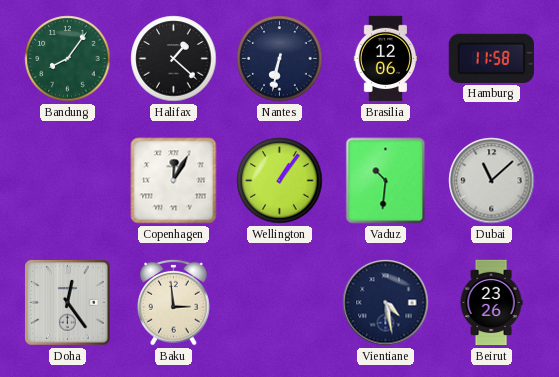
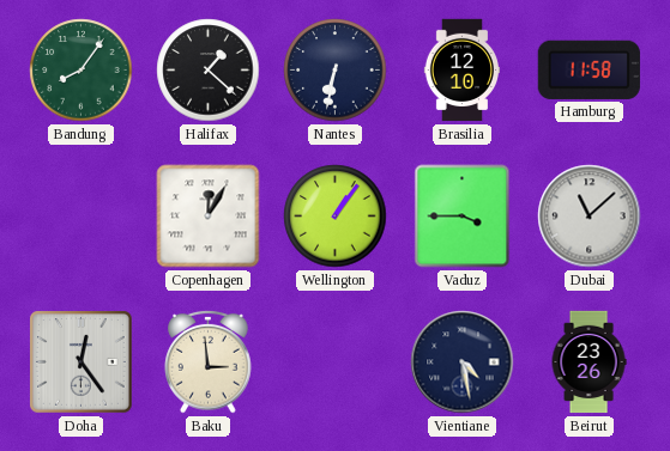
Brasilia: 12:06 -> 12:10 (461, 71)
Vaduz: 10:31 -> 3:45 (463, 217)
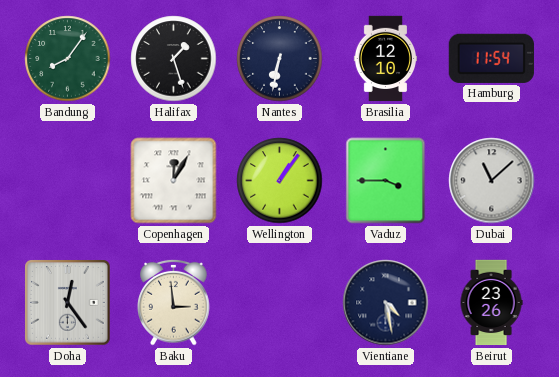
Halifax: 1:22 -> 1:27 (174, 59)
Hamburg: 11:58 -> 11:54 (491, 58)
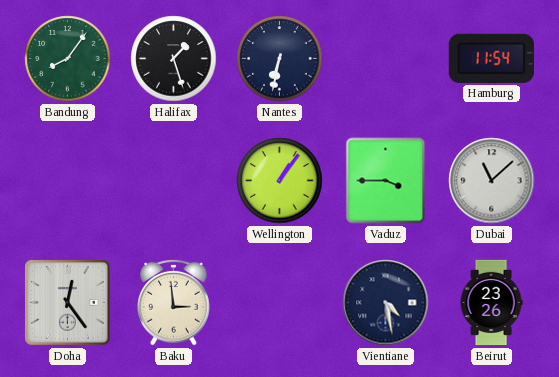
Brasilia: 12:10 -> none (385, 59)
Copenhagen: 12:05 -> none (174, 181)
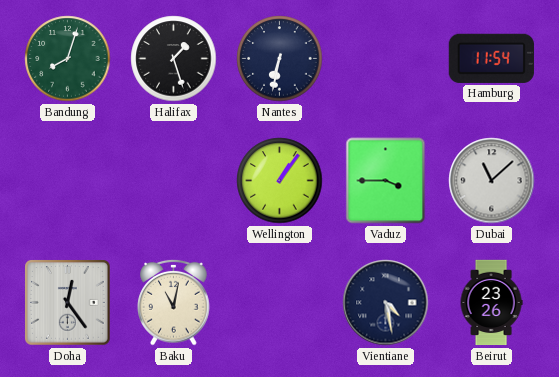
Bandung: 8:06 -> 8:03 (68, 59)
Baku: 2:59 -> 11:02 (174, 302)
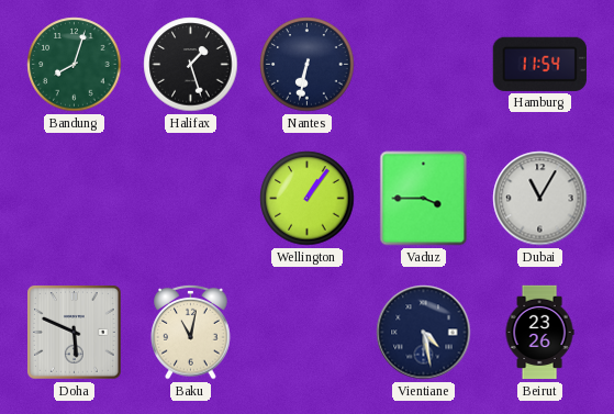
Dubai: 11:08 -> 11:05 (540, 199)
Doha: 12:24 -> 5:49 (75, 333)
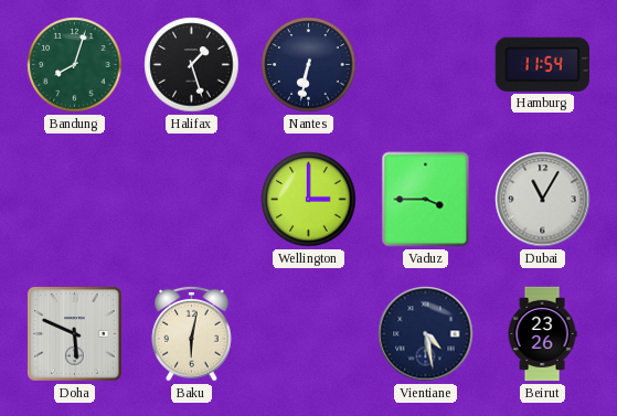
Wellington: 1:06 -> 3:00 (309, 200)
Baku: 11:02 -> 6:02 (192, 333)
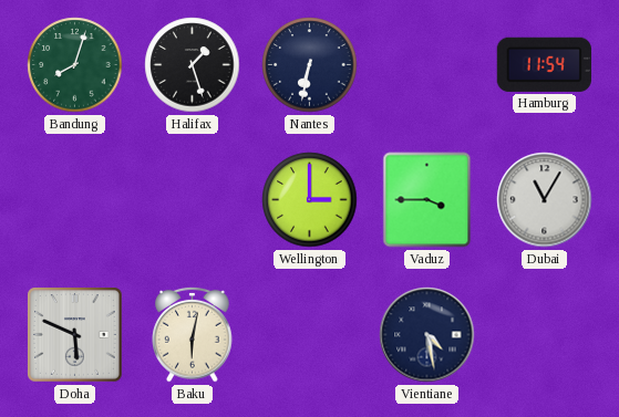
Beirut: 23:26 -> none (542, 334)
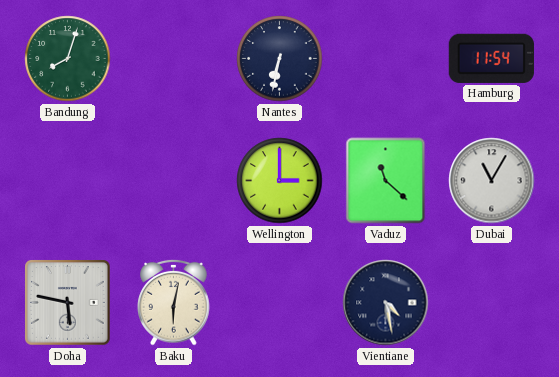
Halifax: 1:27 -> none (193, 65)
Vaduz: 3:45 -> 11:22 (386, 181)
Doha: 5:49 -> 5:47 (68, 303)
